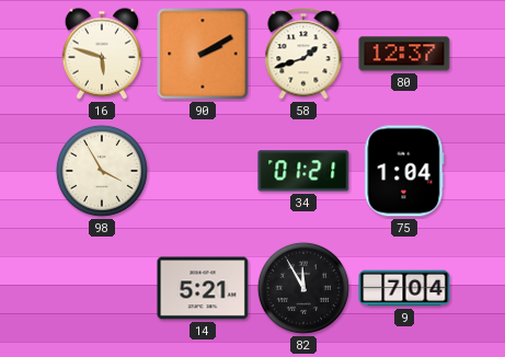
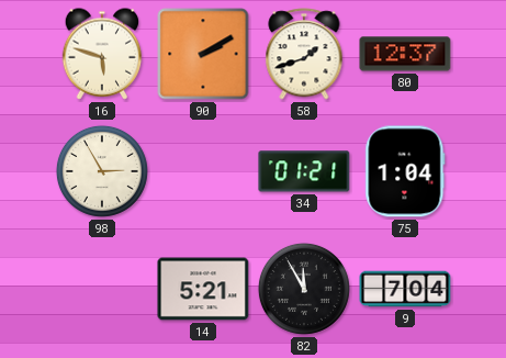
98: 3:55 -> 2:55 (102, 171)
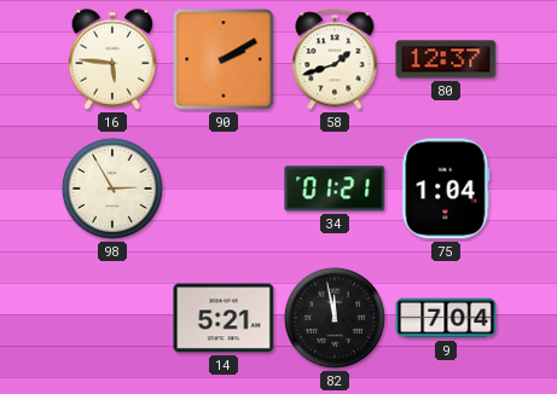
16: 5:48 -> 5:46 (112, 59)
82: 11:55 -> 11:58 (335, 318)
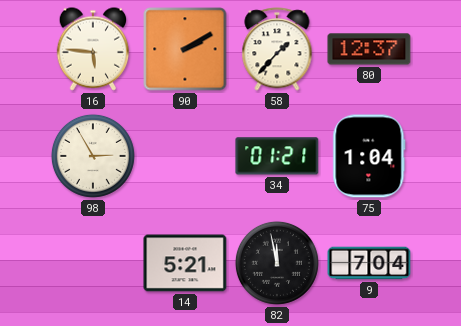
58: 1:42 -> 1:37 (277, 49)
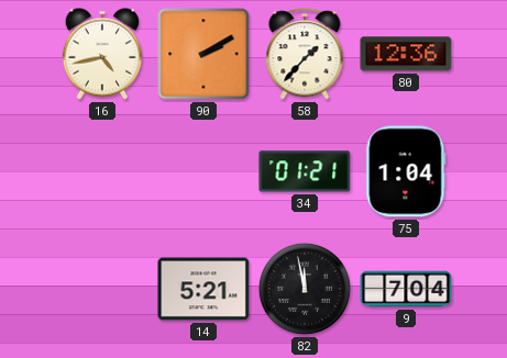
16: 5:46 -> 4:43 (102, 54)
80: 12:37 -> 12:36 (406, 54)
98: 2:55 -> none (93, 156)
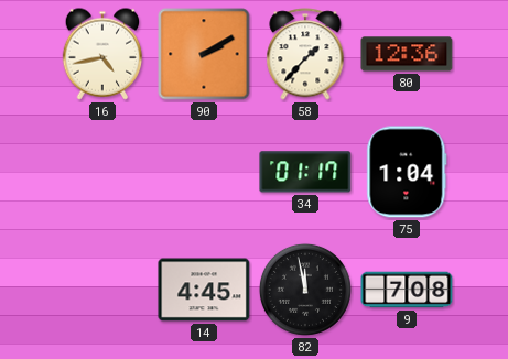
34: 01:21 -> 01:17 (305, 172)
14: 5:21 -> 4:45 (204, 290)
9: 7:04 -> 7:08 (407, 290)
